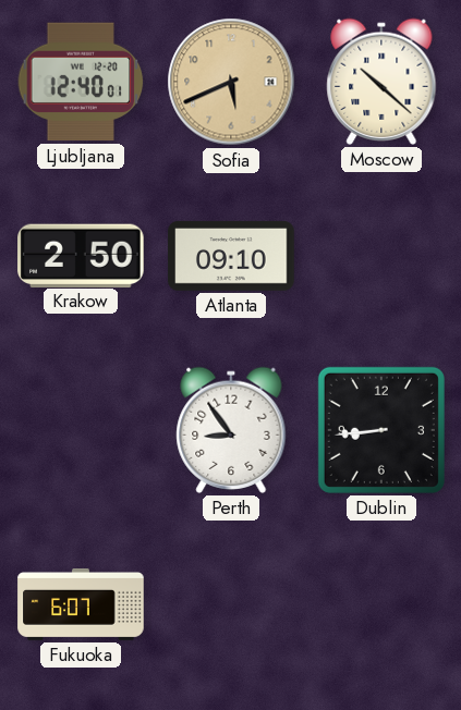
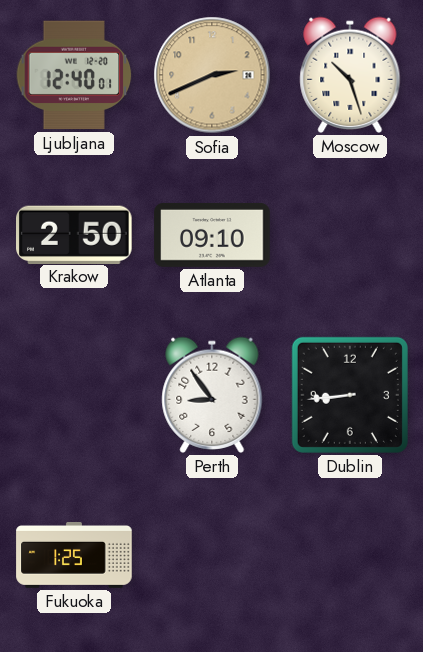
Sofia: 5:41 -> 2:41 (212, 75)
Moscow: 10:22 -> 10:27 (350, 75)
Fukuoka: 6:07 -> 1:25 (74, 556)
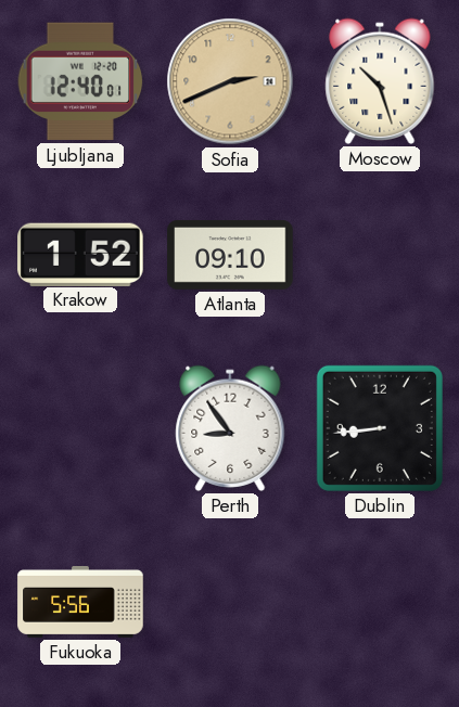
Krakow: 2:50 -> 1:52 (81, 254)
Fukuoka: 1:25 -> 5:56 (80, 603)
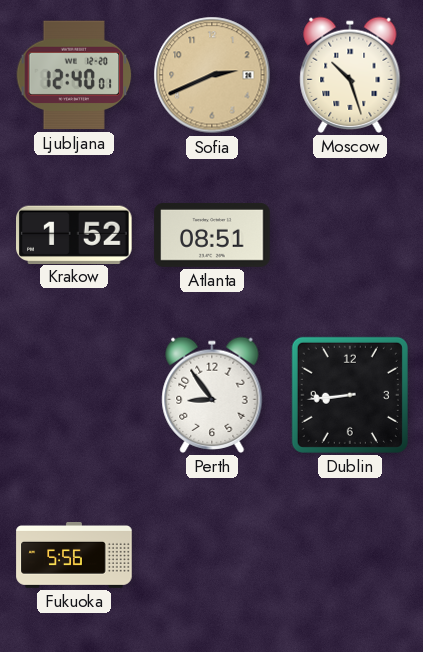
Atlanta: 09:10 -> 08:51 (212, 235)
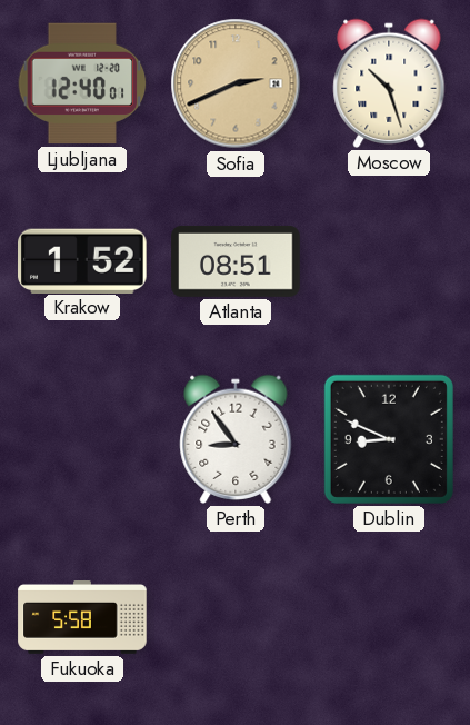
Dublin: 8:44 -> 8:49 (389, 439)
Fukuoka: 5:56 -> 5:58 (82, 618)
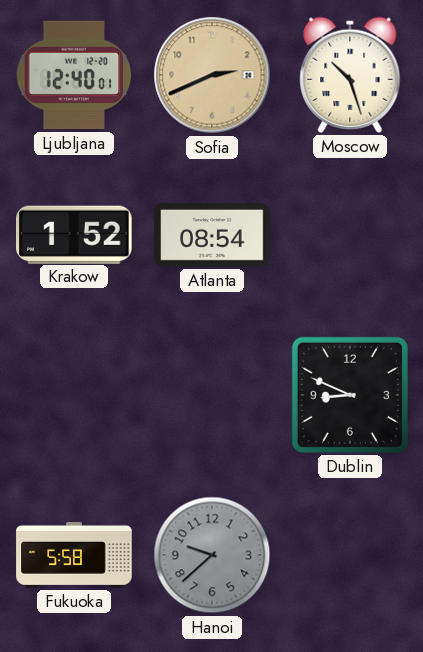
Atlanta: 08:51 -> 08:54 (212, 235)
Perth: 8:54 -> none (236, 439)
Hanoi: none -> 9:38 (212, 555)
